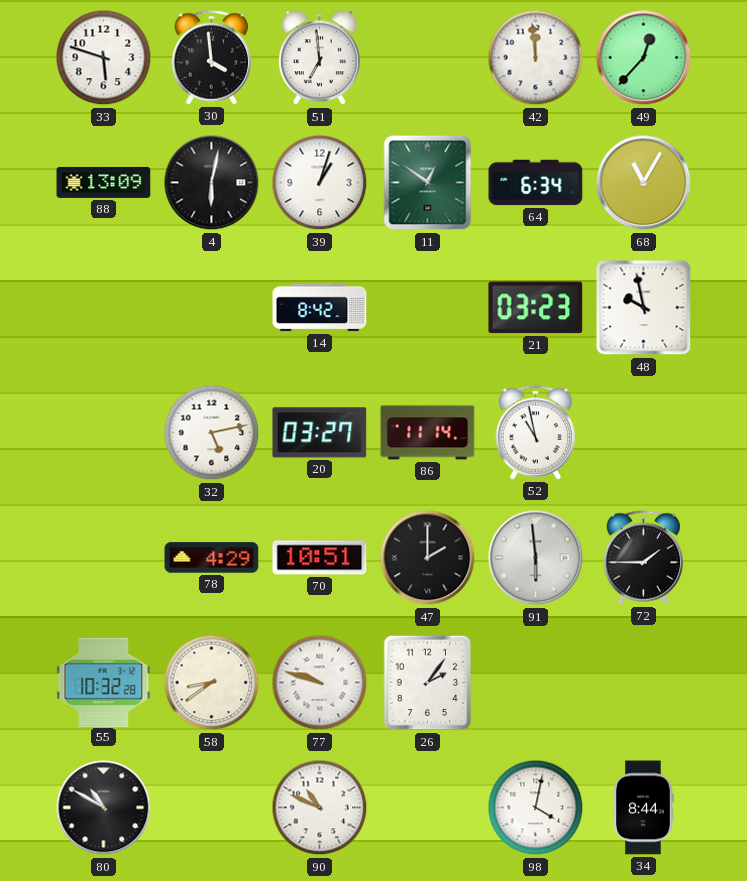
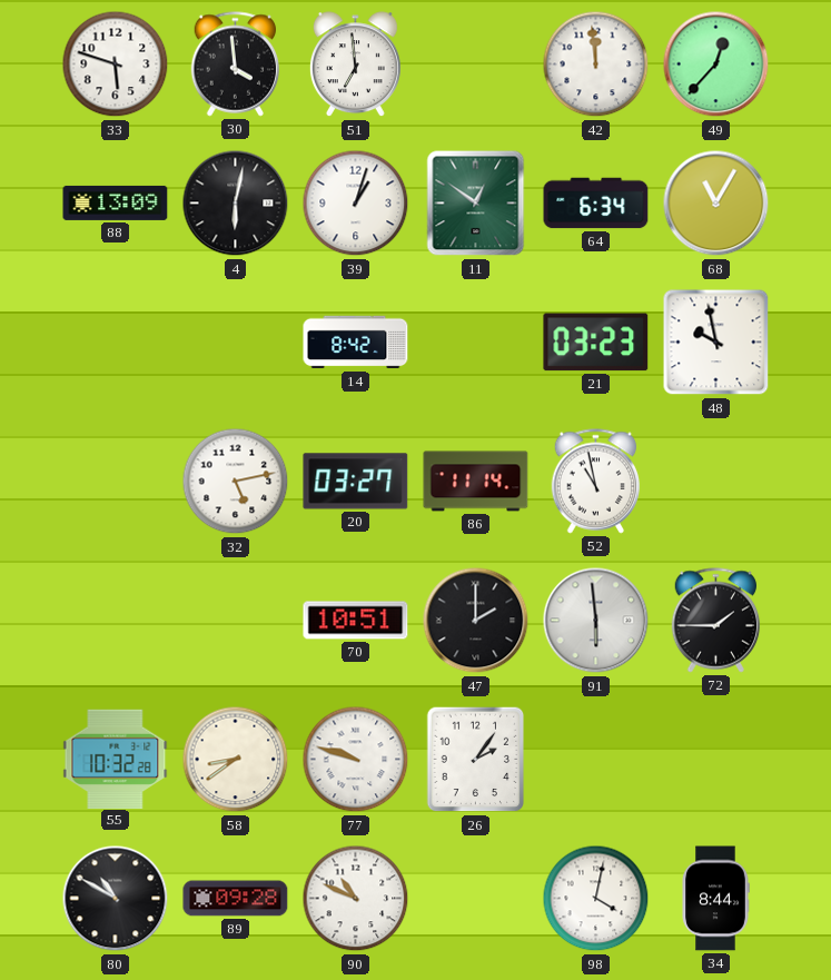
78: 4:29 -> none (212, 558)
89: none -> 09:28 (236, 899)
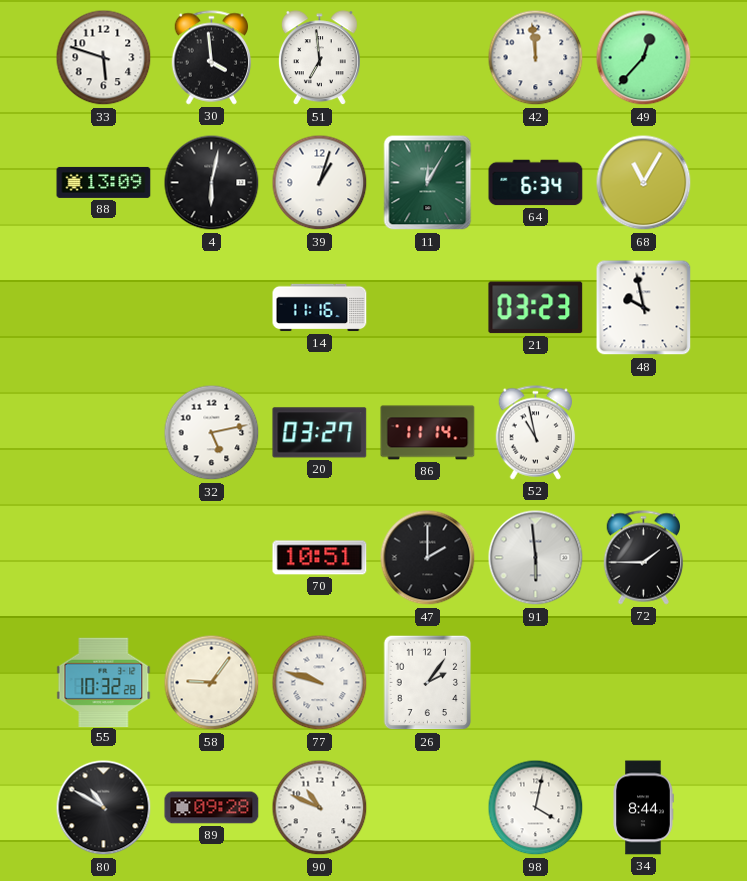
11: 12:51 -> 12:05 (428, 183)
14: 8:42 -> 11:16 (320, 308)
58: 8:39 -> 9:06 (212, 683)
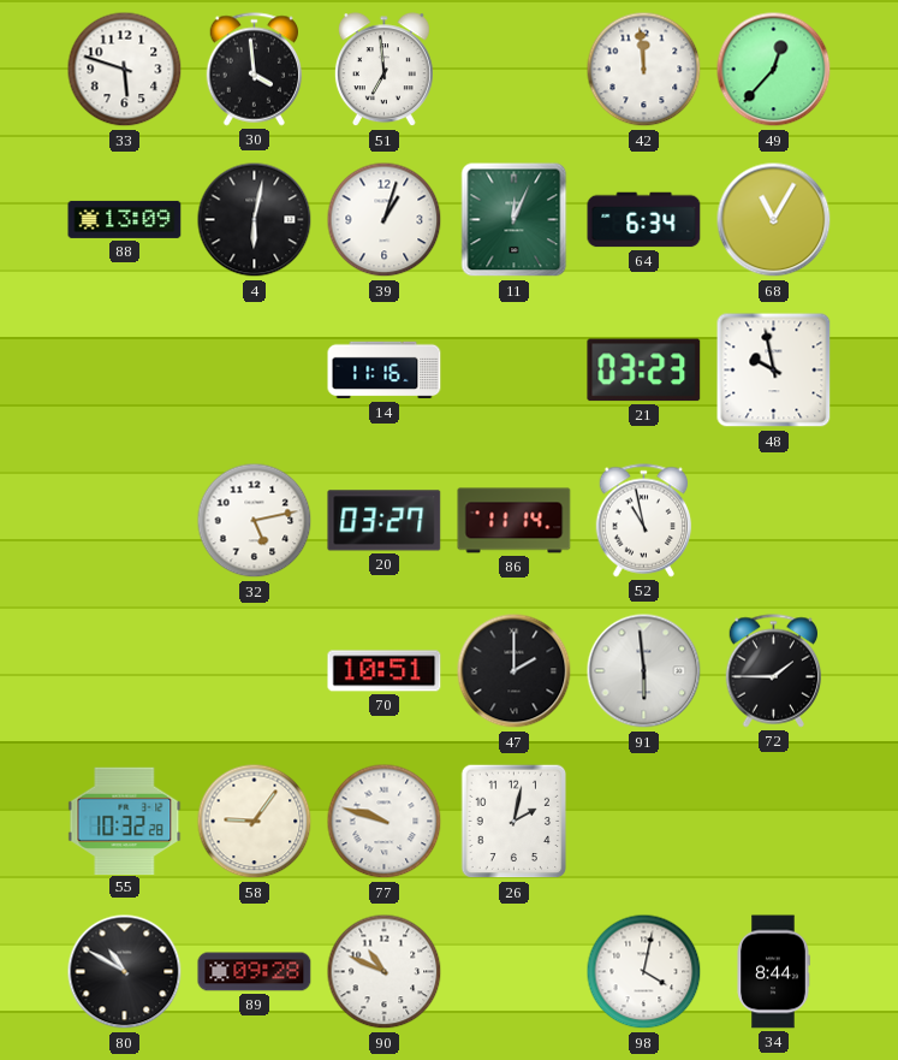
11: 12:05 -> 12:04 (515, 220)
26: 2:06 -> 2:02 (515, 822)
